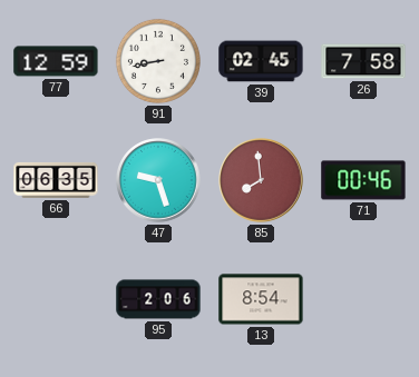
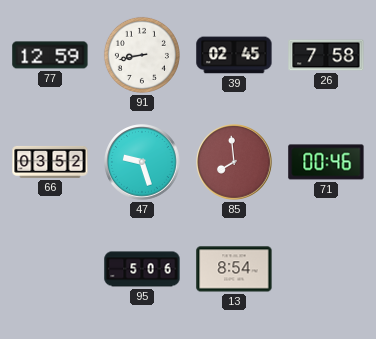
66: 06:35 -> 03:52 (50, 162)
95: 2:06 -> 5:06 (142, 269)
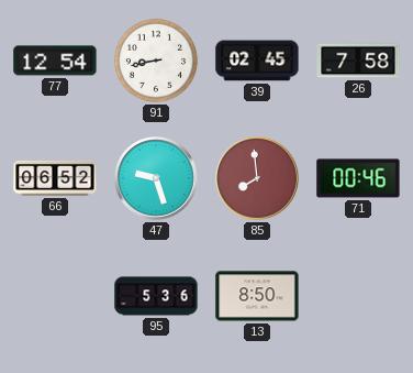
77: 12:59 -> 12:54 (55, 61)
66: 03:52 -> 06:52 (55, 178)
95: 5:06 -> 5:36 (156, 296)
13: 8:54 -> 8:50 (257, 296)
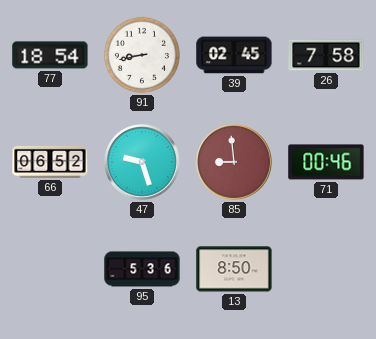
77: 12:54 -> 18:54 (50, 55)
85: 7:59 -> 8:59 (234, 162)
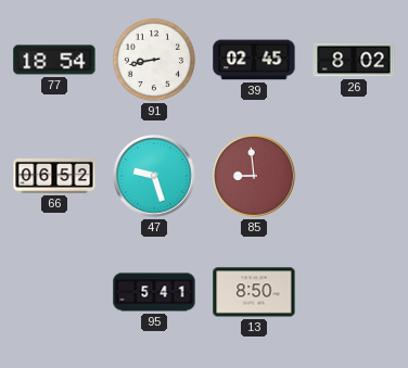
26: 7:58 -> 8:02 (354, 60)
71: 00:46 -> none (326, 162)
95: 5:36 -> 5:41 (154, 292)
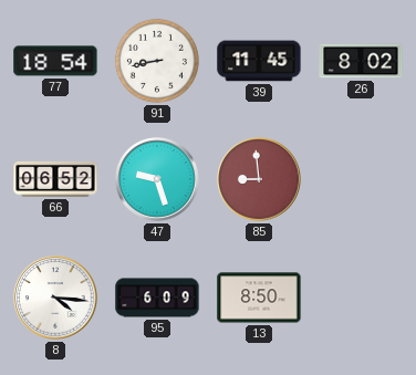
39: 02:45 -> 11:45 (259, 61)
8: none -> 4:16 (55, 298)
95: 5:41 -> 6:09 (157, 298)
